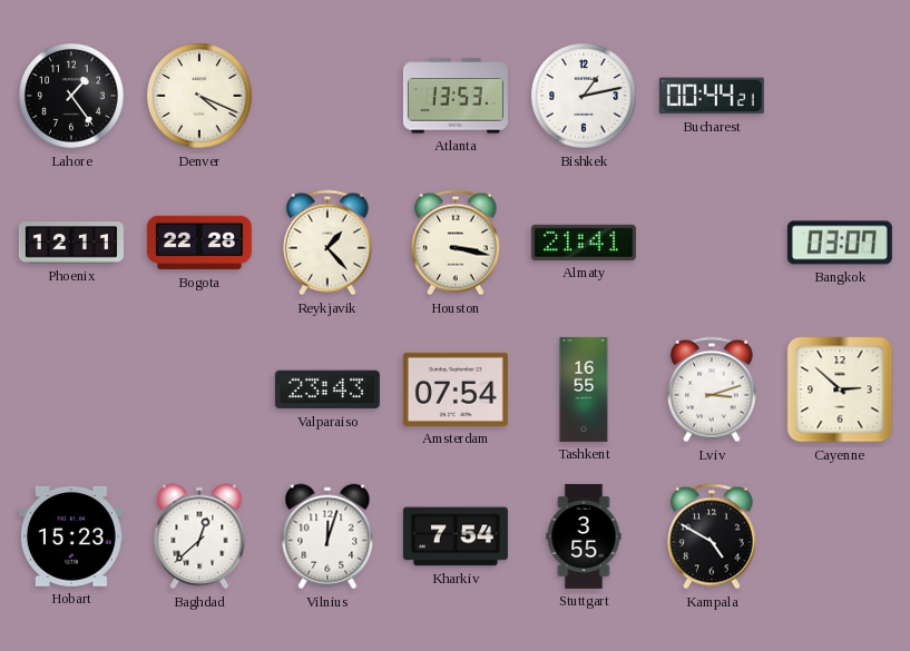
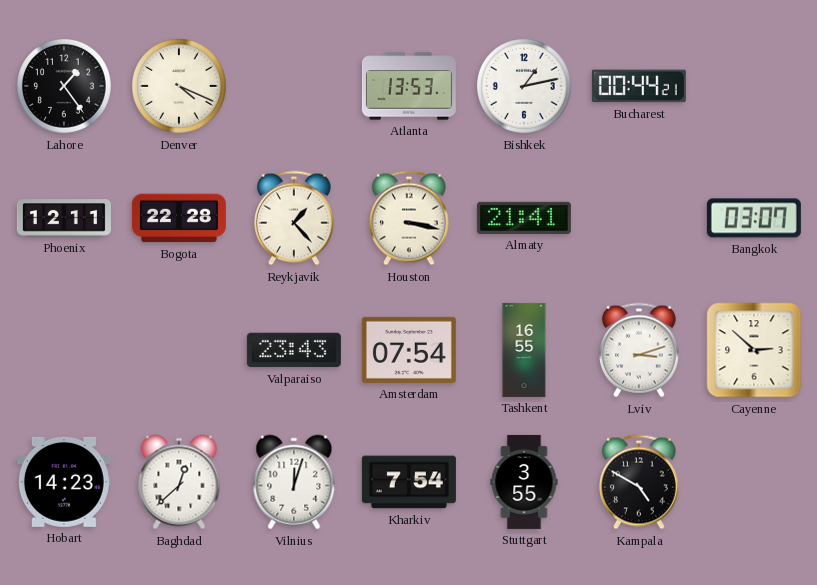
Hobart: 15:23 -> 14:23 (64, 482)
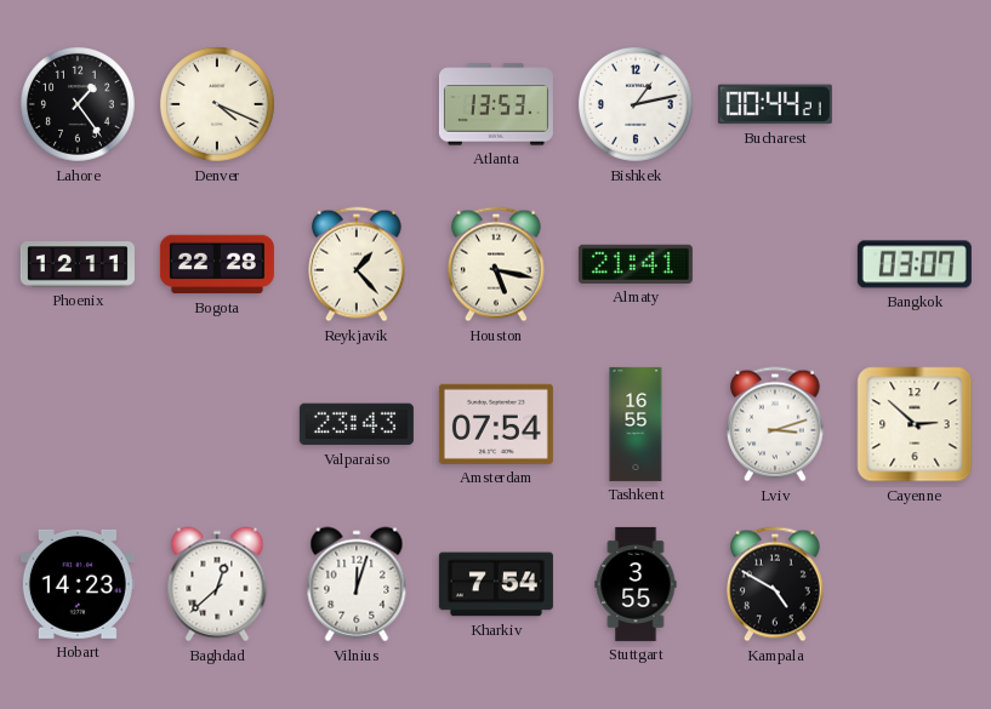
Houston: 3:17 -> 5:17 (497, 264)
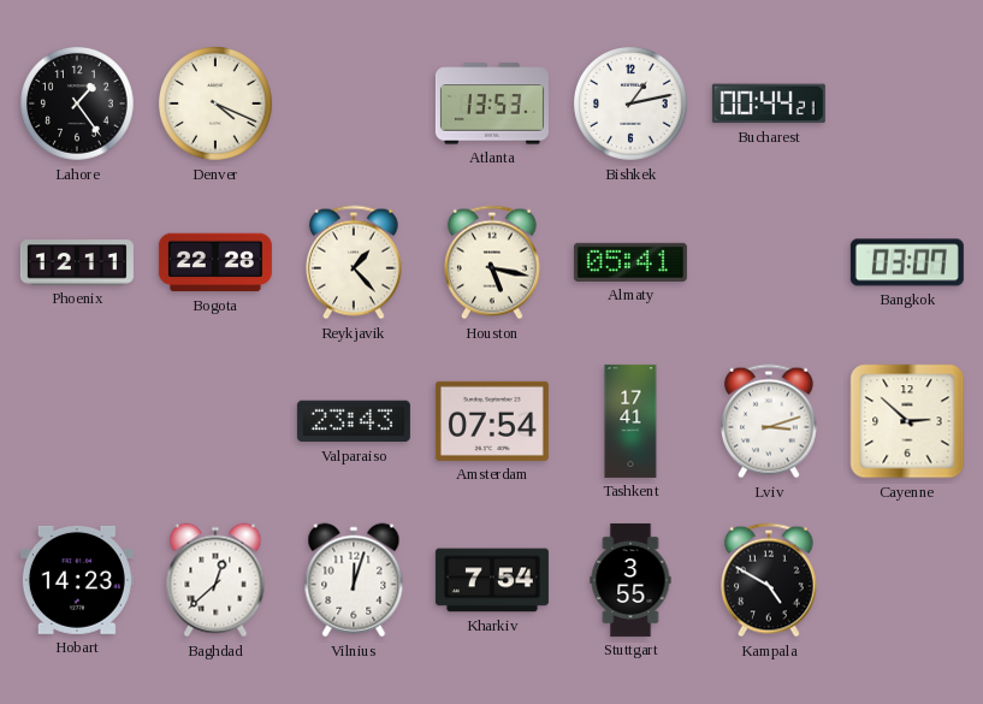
Almaty: 21:41 -> 05:41 (630, 262)
Tashkent: 16:55 -> 17:41 (630, 421)
